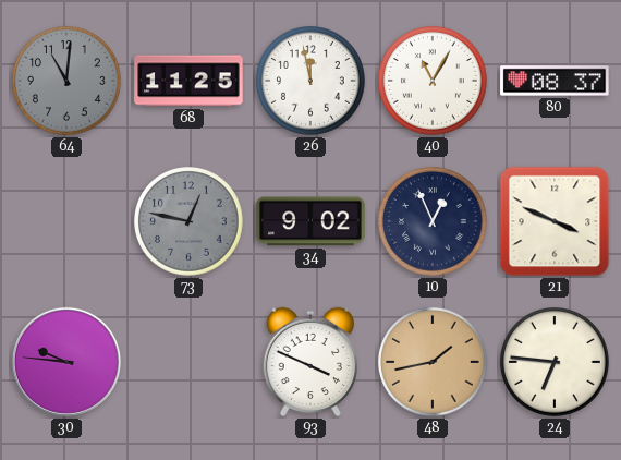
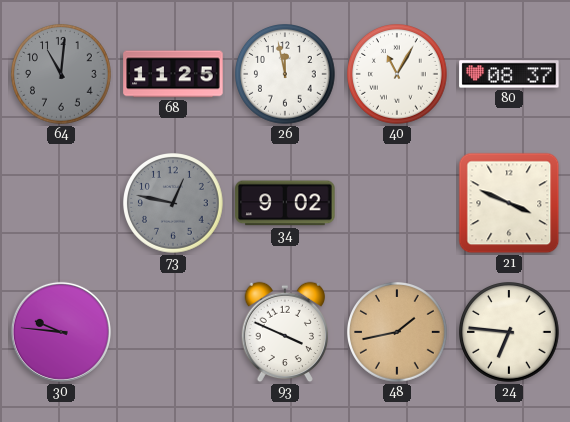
10: 12:56 -> none (434, 222)
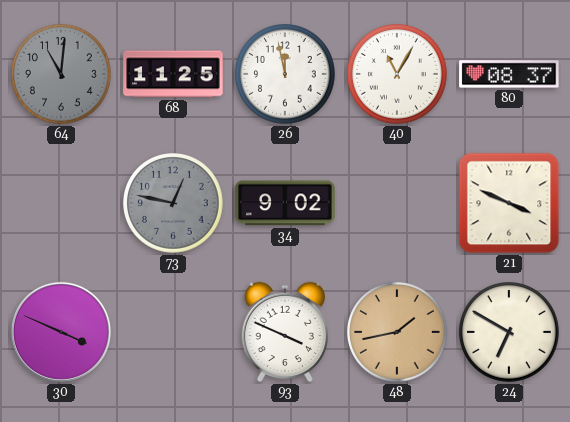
30: 9:46 -> 3:49 (61, 332)
24: 6:46 -> 6:50 (510, 333)
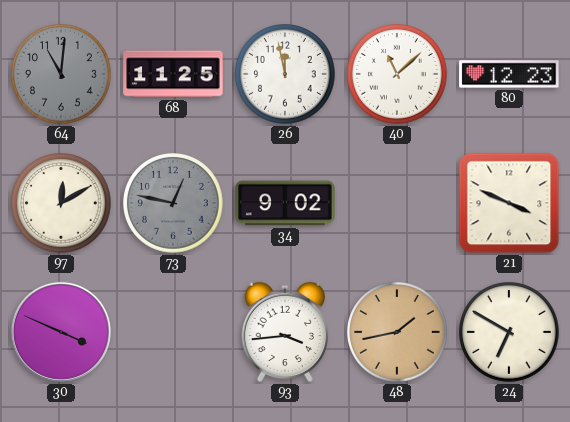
40: 11:05 -> 11:08 (398, 75)
80: 08:37 -> 12:23 (509, 74)
97: none -> 12:10 (62, 204)
93: 3:49 -> 3:44 (284, 332)
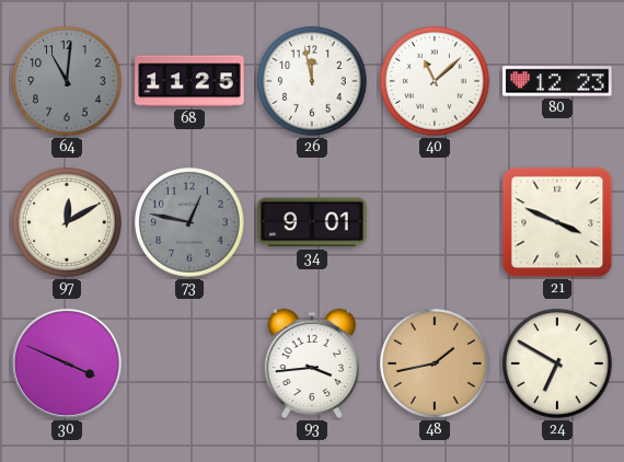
34: 9:02 -> 9:01 (312, 222)
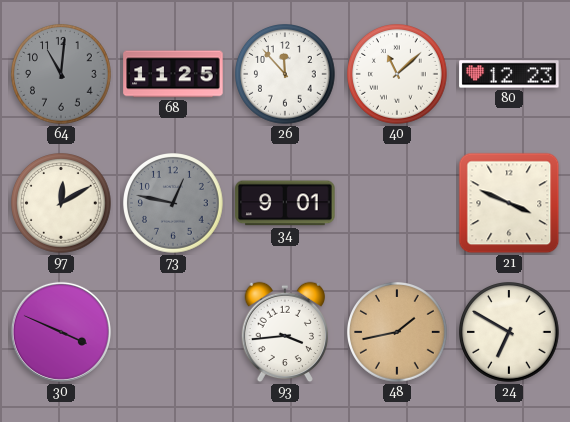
26: 11:58 -> 11:53 (286, 75)
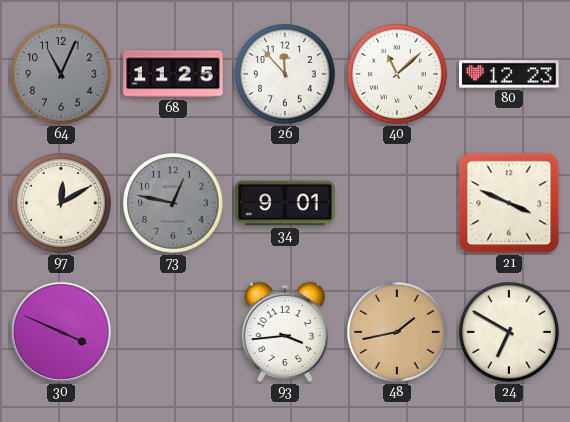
64: 11:01 -> 11:04 (62, 75)
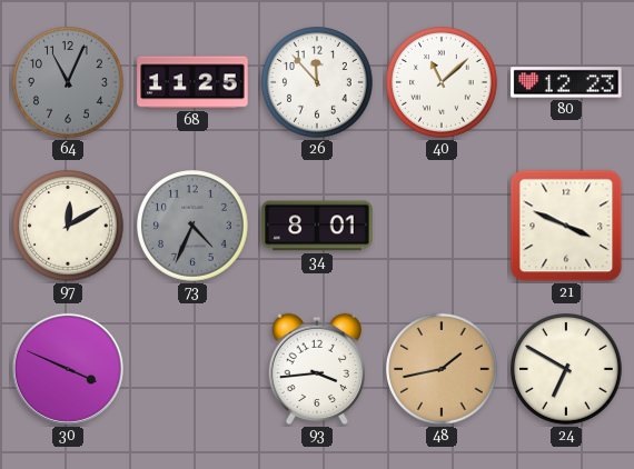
73: 12:47 -> 4:34 (194, 227)
34: 9:01 -> 8:01 (317, 226)
